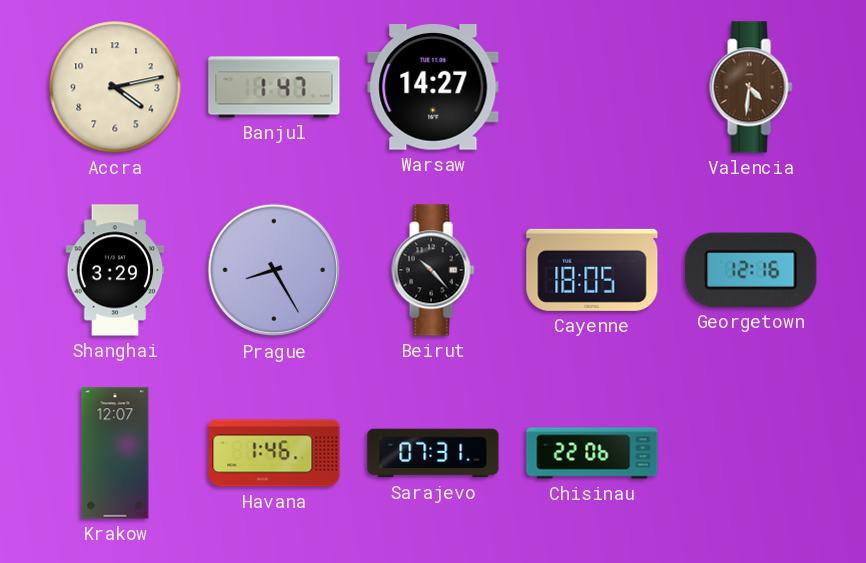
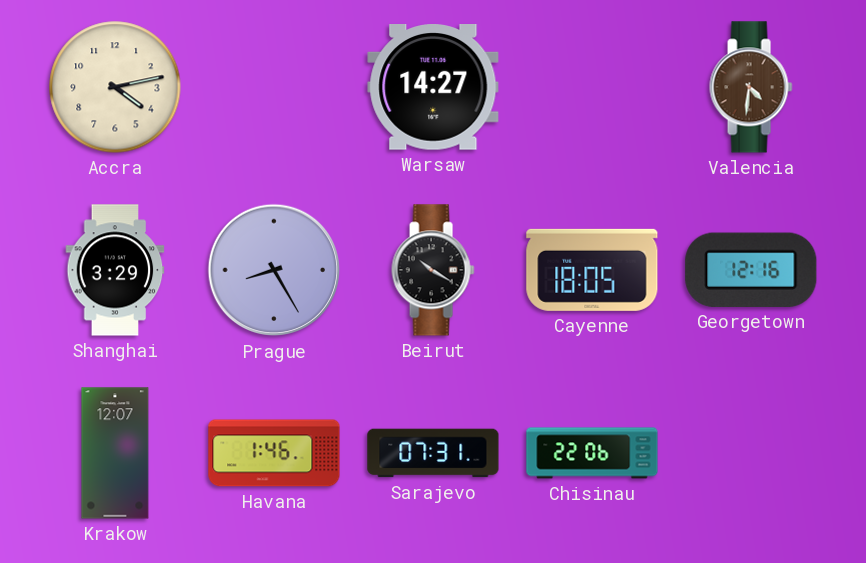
Banjul: 1:47 -> none (274, 87)
Beirut: 10:23 -> 10:20 (433, 270)
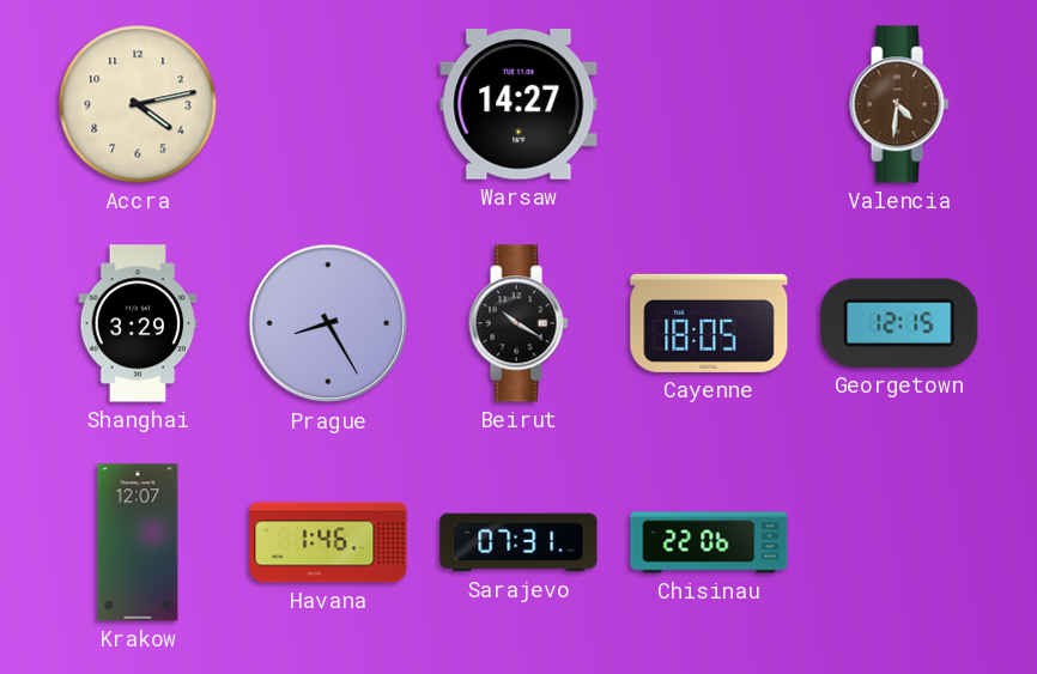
Georgetown: 12:16 -> 12:15 (899, 323)
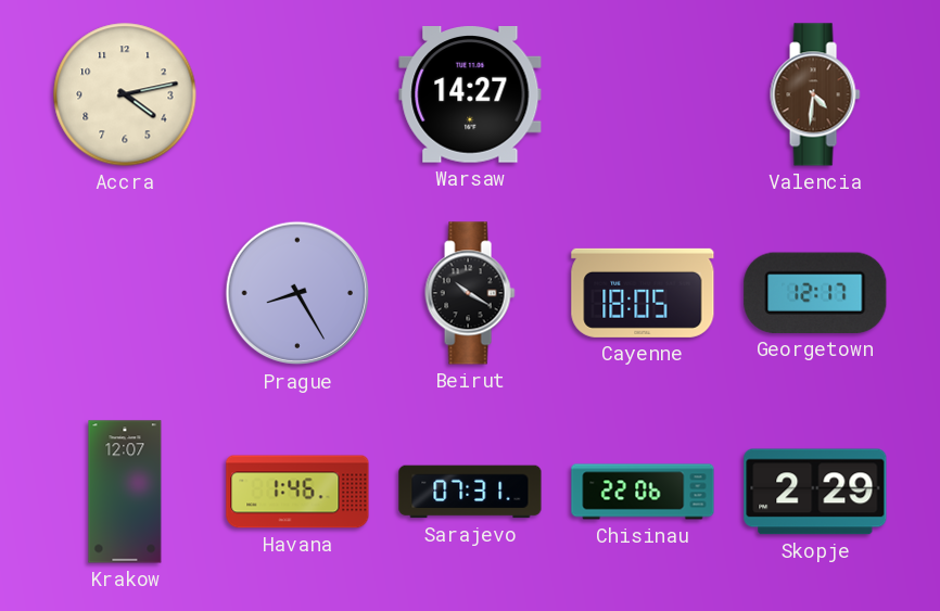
Shanghai: 3:29 -> none (138, 323)
Georgetown: 12:15 -> 12:17 (815, 293)
Skopje: none -> 2:29 (815, 492)
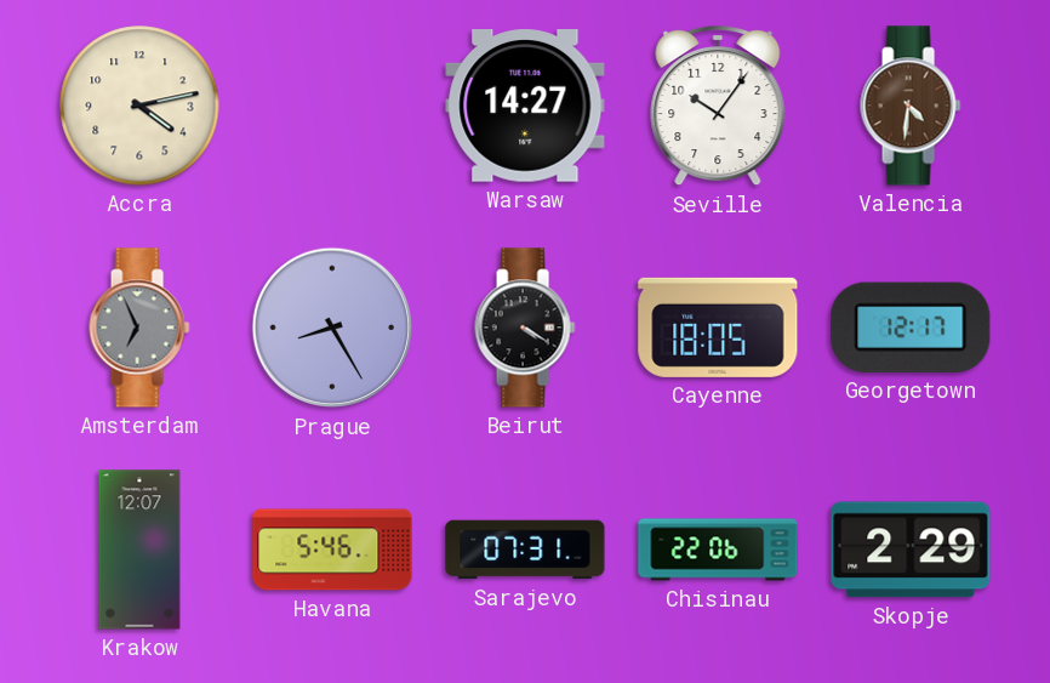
Seville: none -> 10:06 (718, 107)
Amsterdam: none -> 6:56 (139, 328)
Beirut: 10:20 -> 4:20 (525, 328)
Havana: 1:46 -> 5:46 (332, 550)
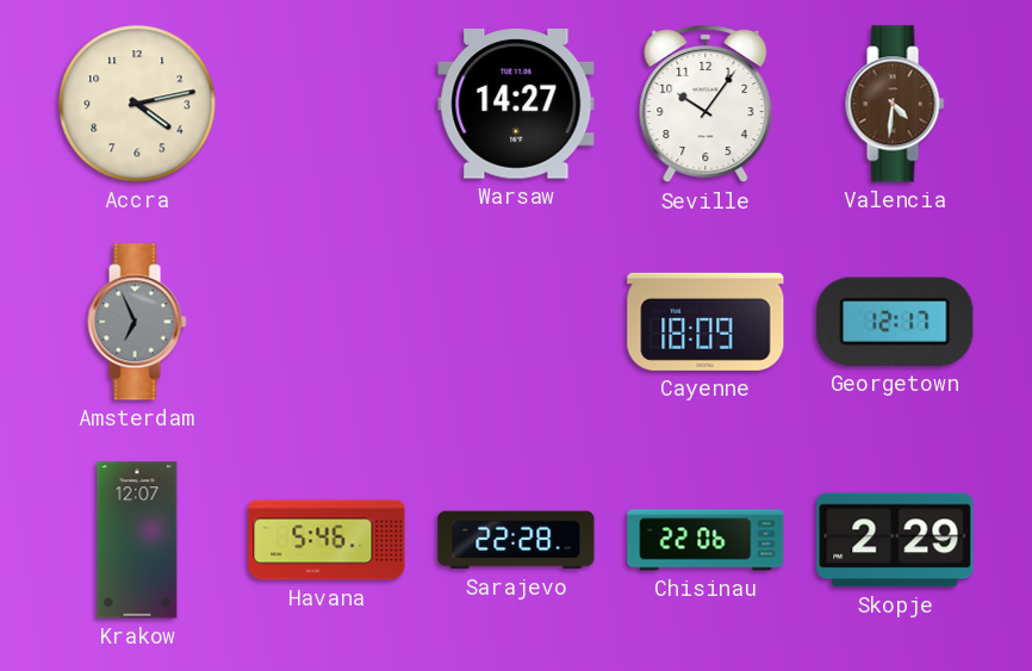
Prague: 8:25 -> none (332, 328)
Beirut: 4:20 -> none (525, 328)
Cayenne: 18:05 -> 18:09 (705, 322)
Sarajevo: 07:31 -> 22:28 (516, 540)
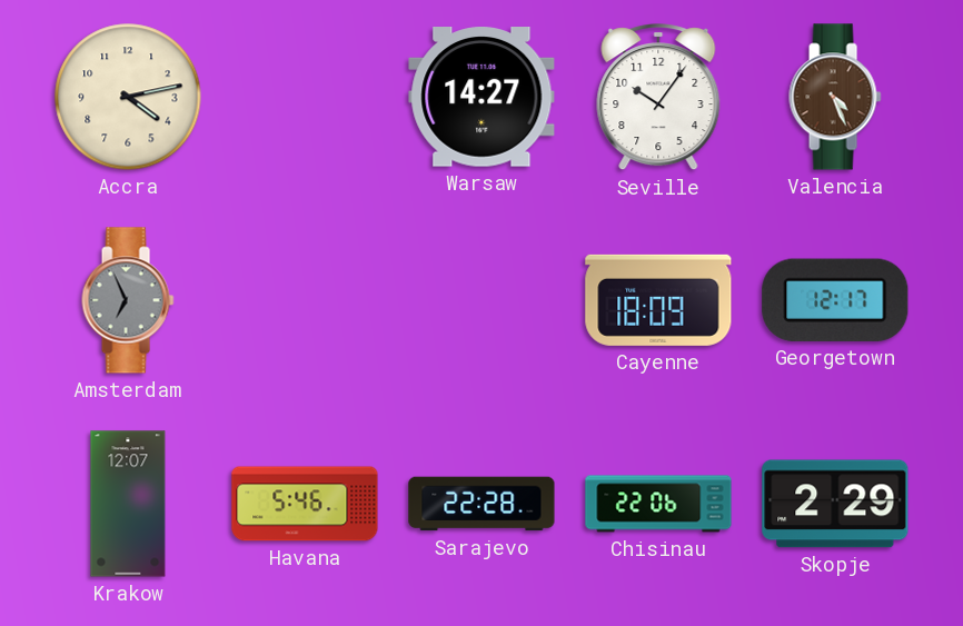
Valencia: 4:31 -> 4:26 (835, 97)
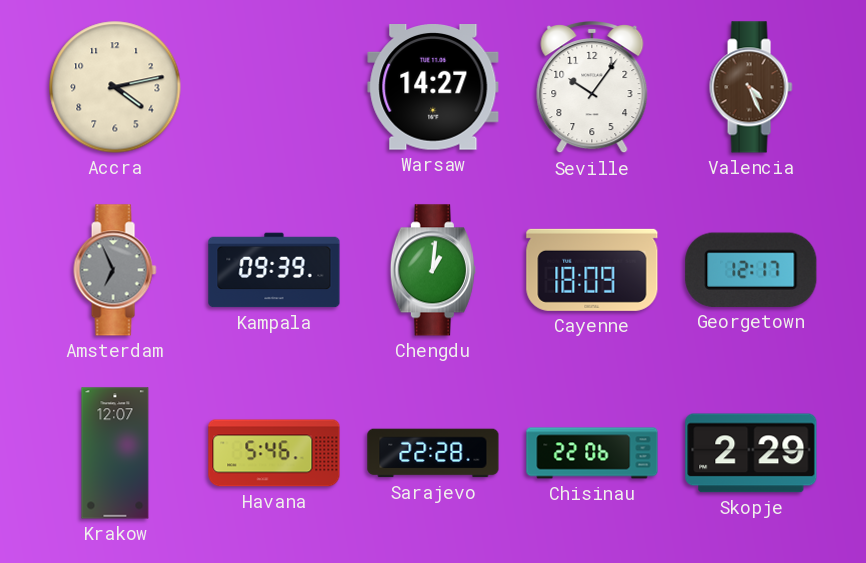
Kampala: none -> 09:39 (274, 270)
Chengdu: none -> 1:01 (433, 270)
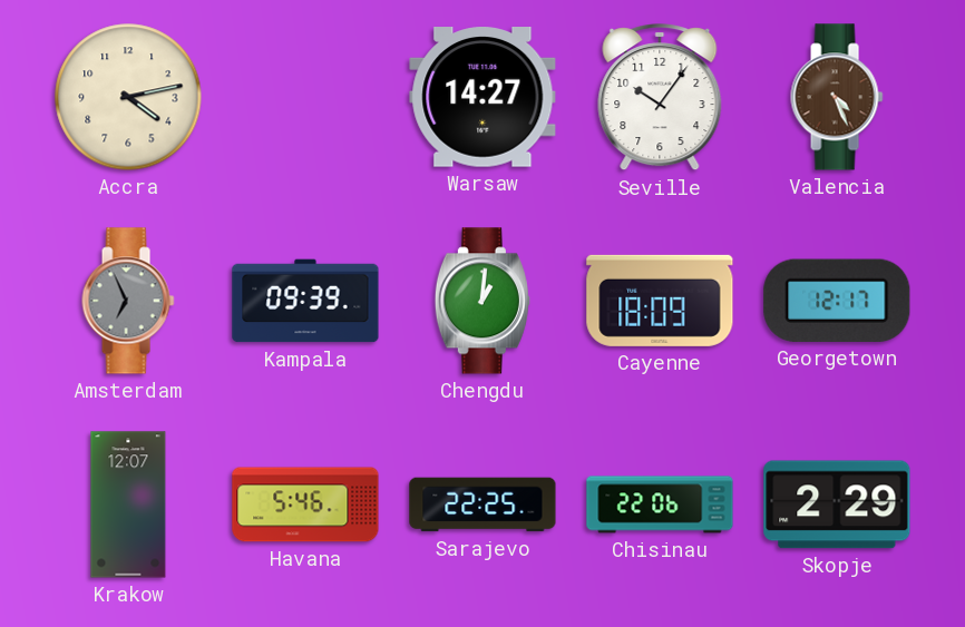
Sarajevo: 22:28 -> 22:25 (482, 504)
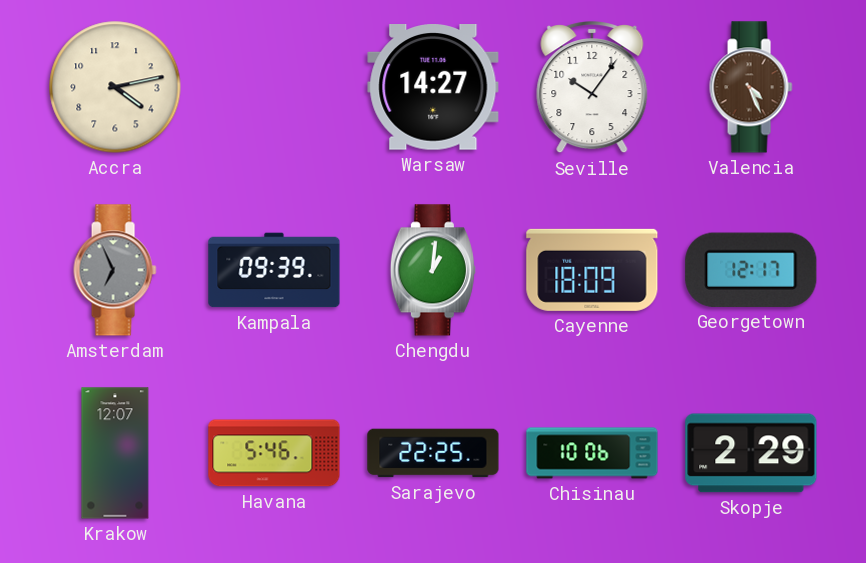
Chisinau: 22:06 -> 10:06 (592, 453)
